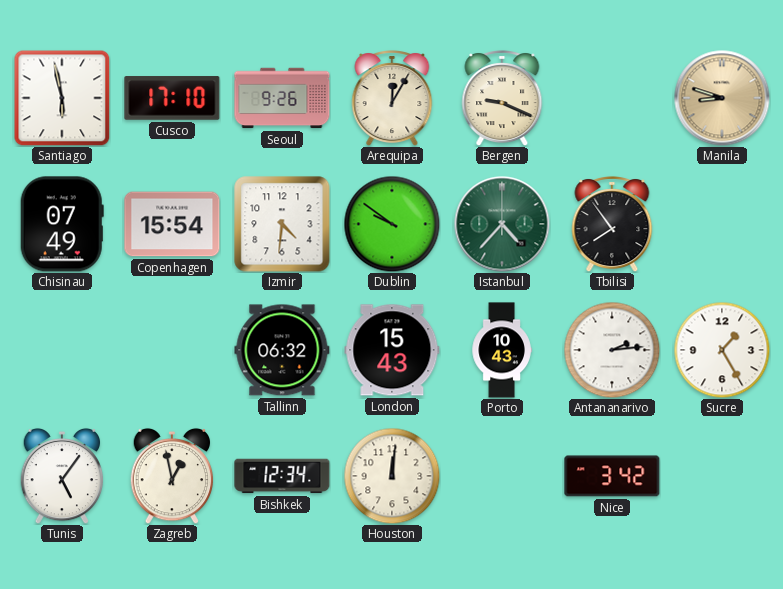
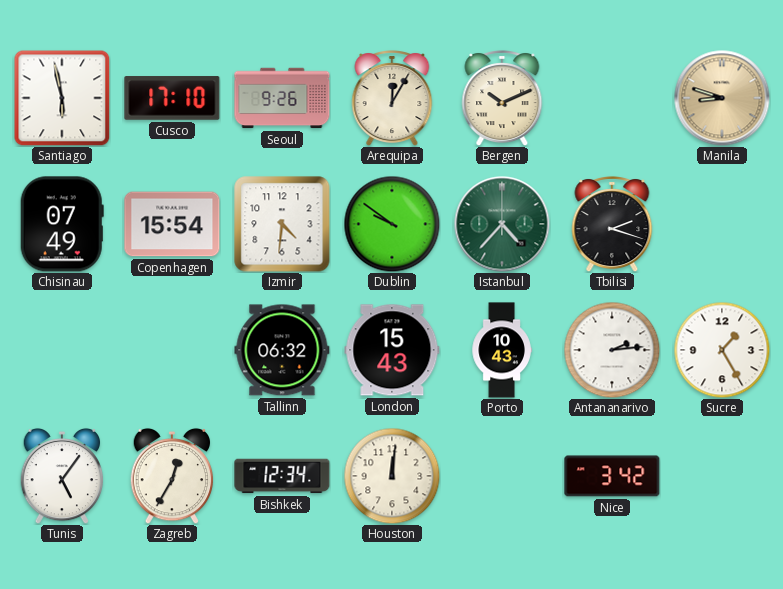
Bergen: 9:19 -> 10:11 (502, 99)
Tbilisi: 7:54 -> 2:18 (612, 225)
Zagreb: 12:58 -> 12:35 (172, 476)
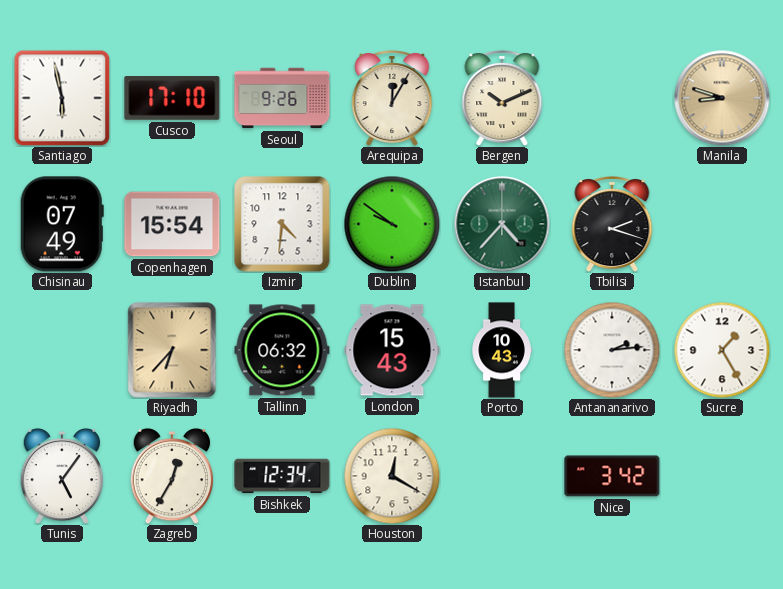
Riyadh: none -> 6:37 (172, 350)
Houston: 12:01 -> 12:20 (392, 476)
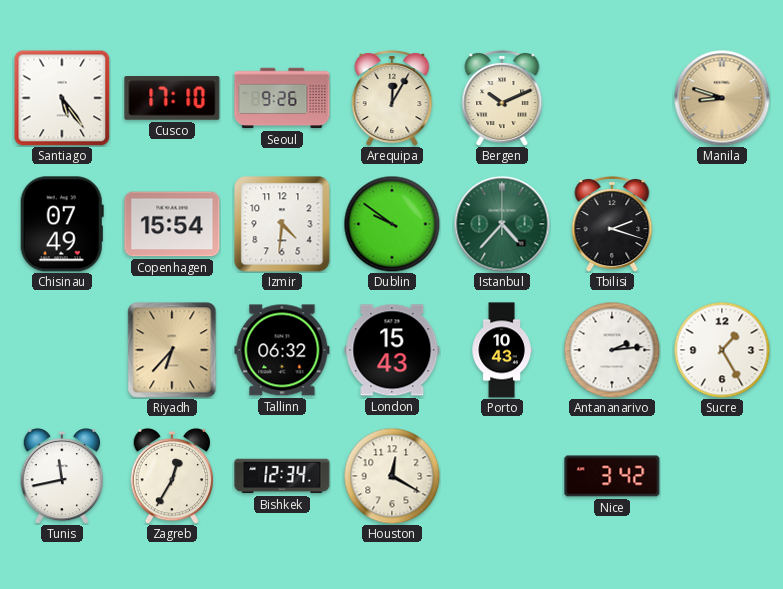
Santiago: 5:58 -> 5:24 (62, 98)
Tunis: 5:06 -> 11:43 (62, 476)
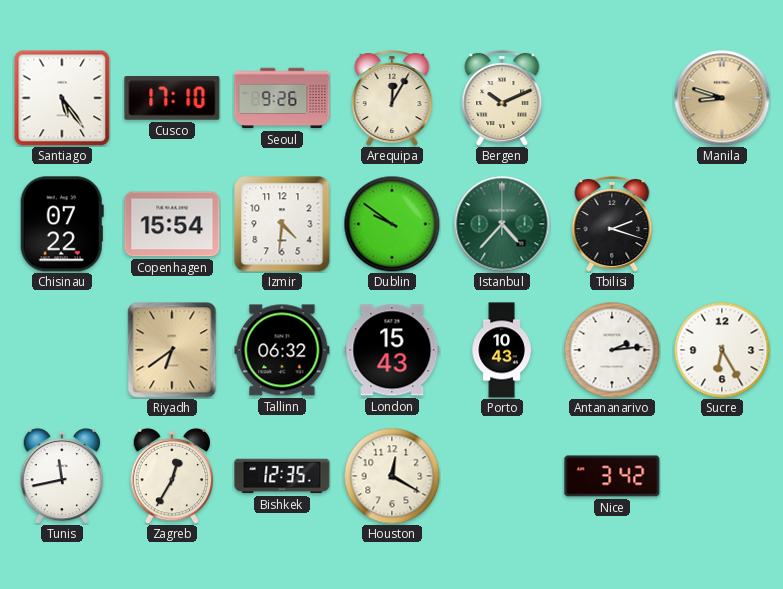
Chisinau: 07:49 -> 07:22 (62, 224)
Riyadh: 6:37 -> 6:39 (172, 350)
Sucre: 1:25 -> 6:25 (722, 350)
Bishkek: 12:34 -> 12:35 (282, 476)
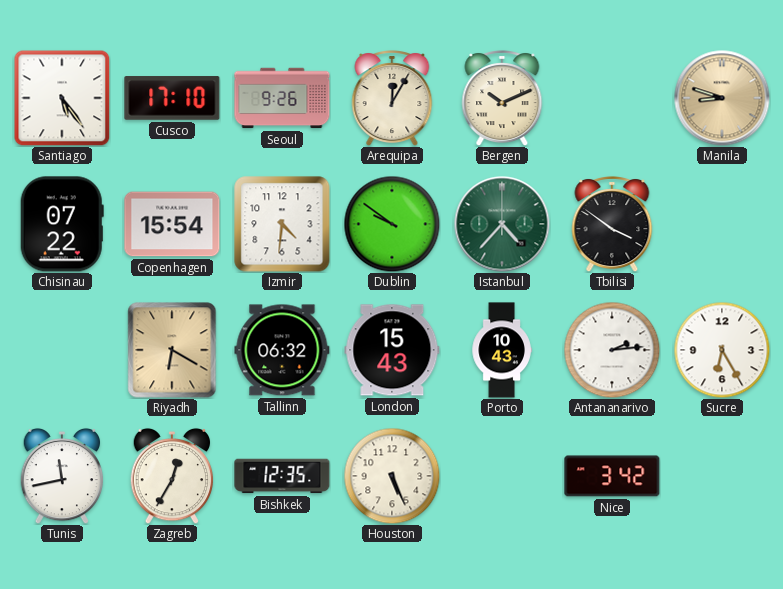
Tbilisi: 2:18 -> 3:51 (612, 225)
Riyadh: 6:39 -> 6:20 (172, 350)
Houston: 12:20 -> 5:26 (392, 476)
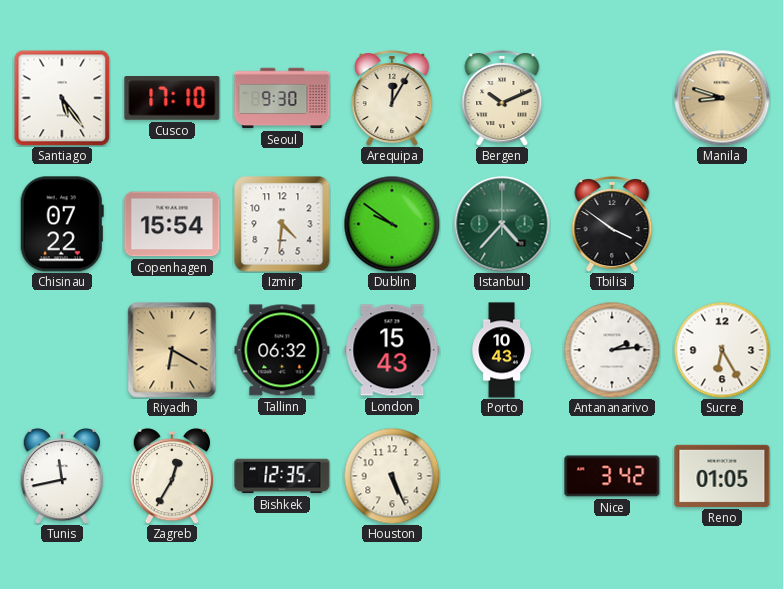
Seoul: 9:26 -> 9:30 (282, 98)
Reno: none -> 01:05 (722, 476)
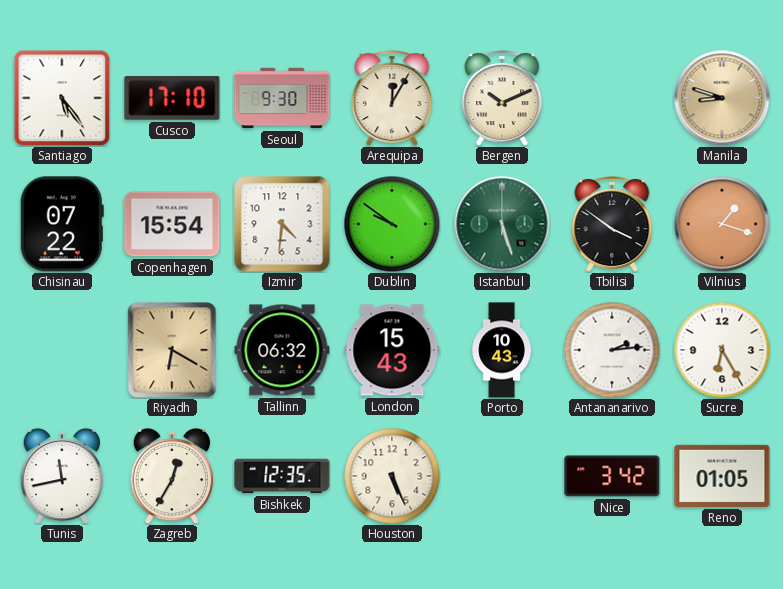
Istanbul: 4:37 -> 5:27 (502, 224)
Vilnius: none -> 1:18 (722, 224)
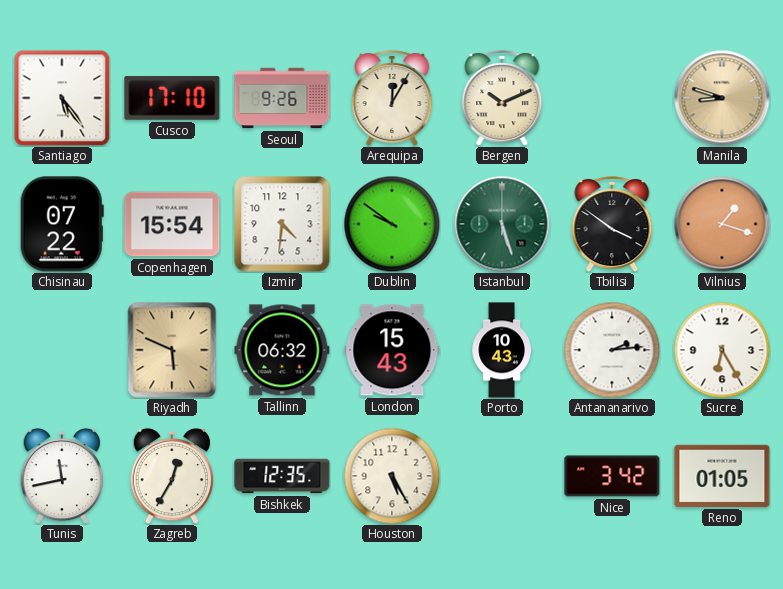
Seoul: 9:30 -> 9:26 (282, 98)
Riyadh: 6:20 -> 5:49 (172, 350)
Houston: 5:26 -> 5:25 (392, 476)
